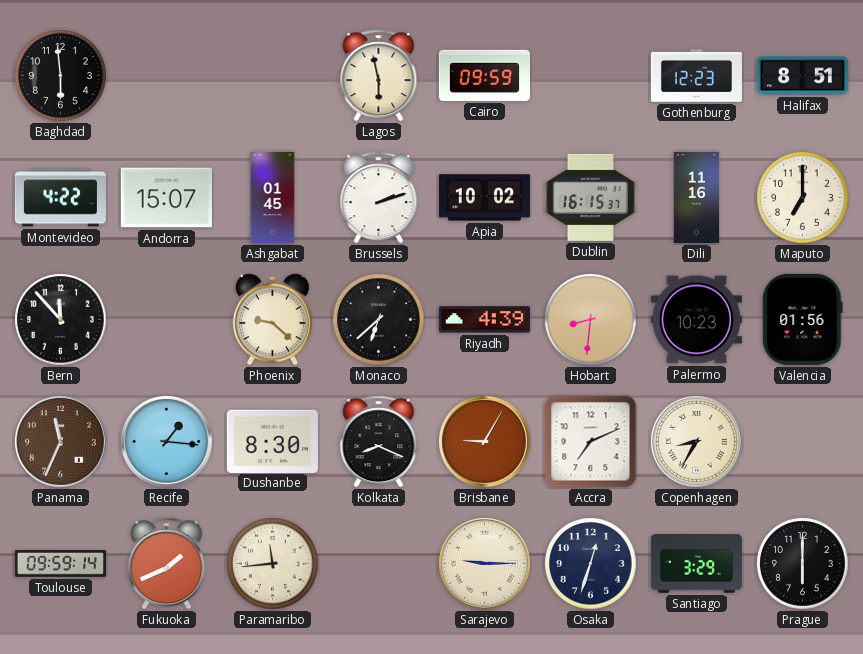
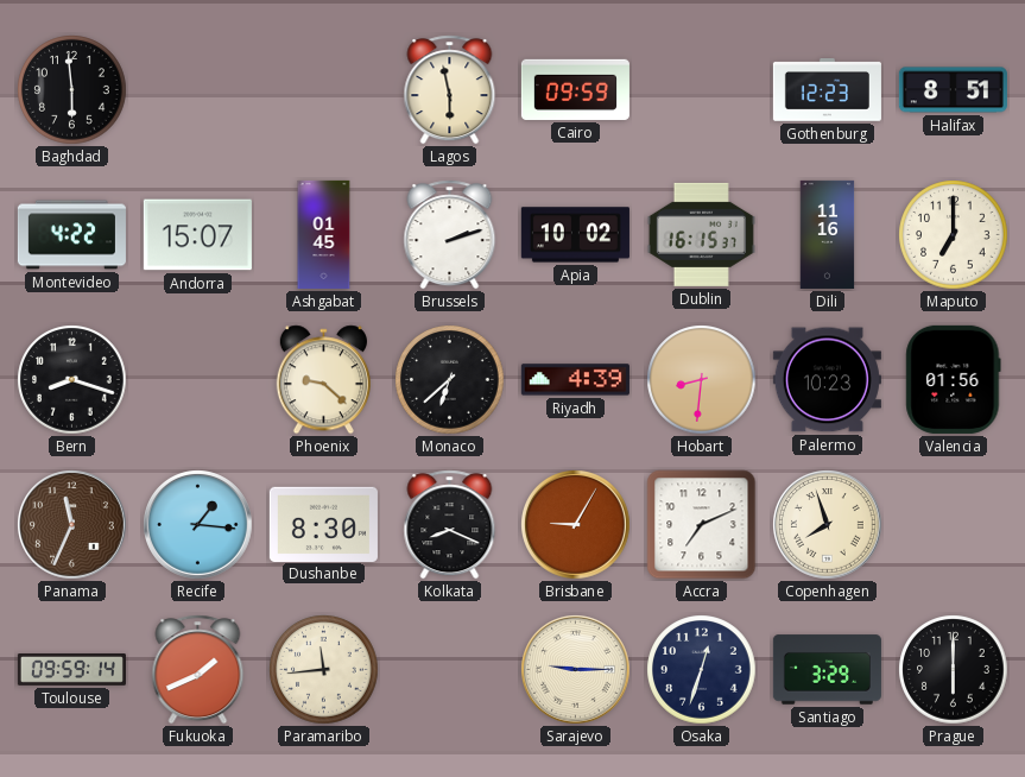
Bern: 11:53 -> 8:18 (72, 380)
Copenhagen: 8:35 -> 7:57 (828, 525)
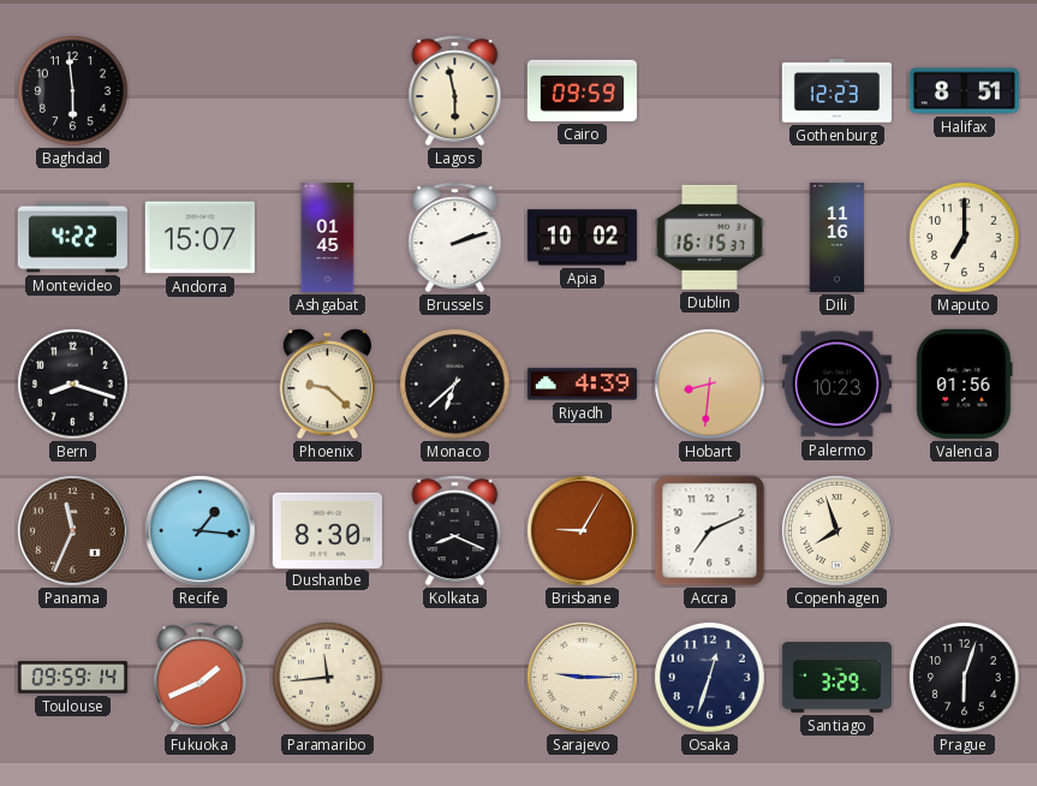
Prague: 6:00 -> 6:03 (965, 678)
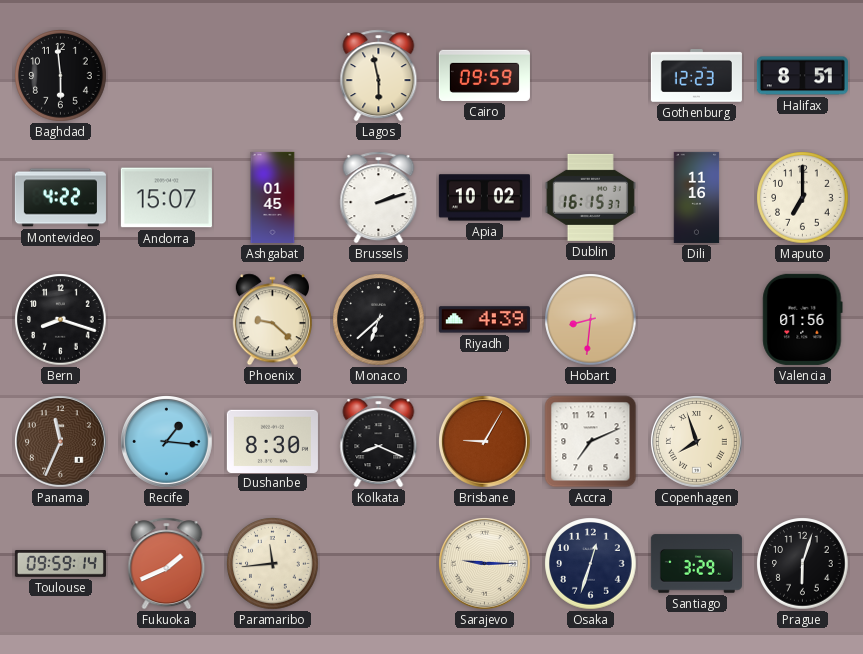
Palermo: 10:23 -> none (836, 385)
